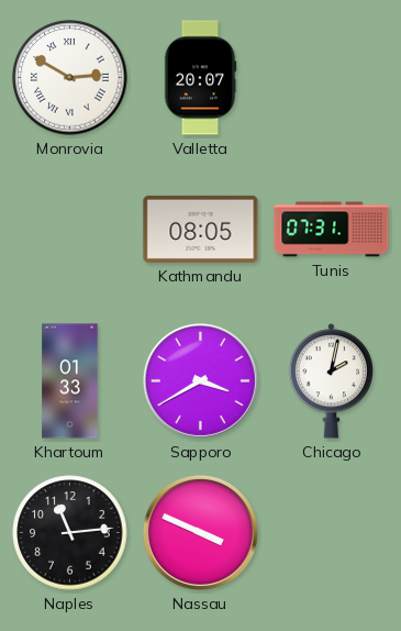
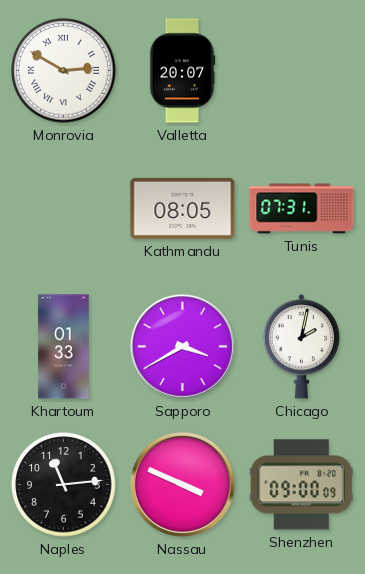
Shenzhen: none -> 09:00 (301, 485)
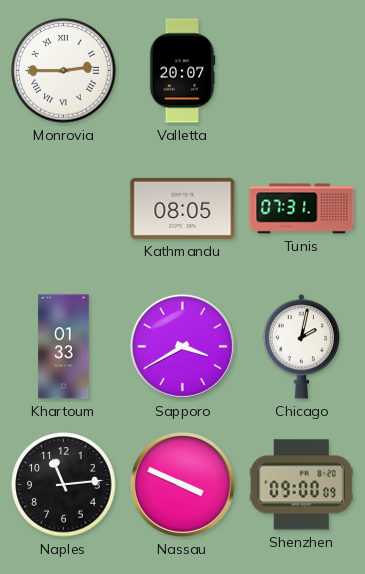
Monrovia: 2:50 -> 2:45 (64, 71)
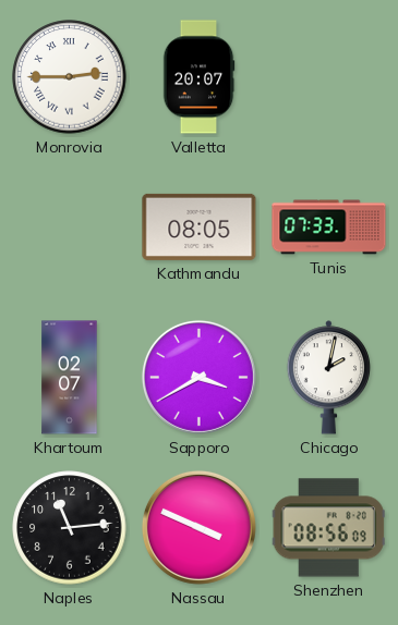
Tunis: 07:31 -> 07:33 (329, 228)
Khartoum: 01:33 -> 02:07 (70, 378)
Shenzhen: 09:00 -> 08:56 (328, 528)
